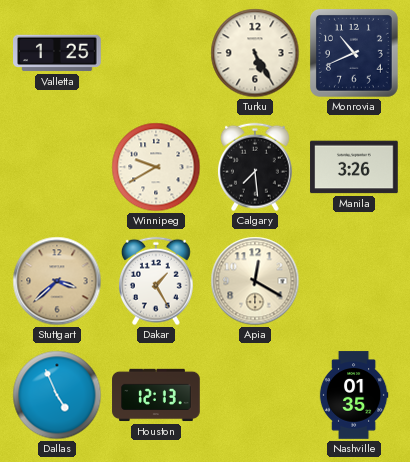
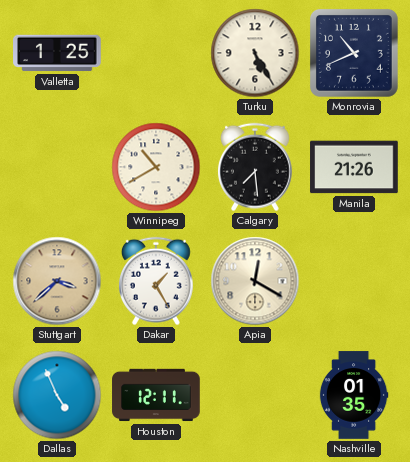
Winnipeg: 9:40 -> 10:40 (156, 167)
Manila: 3:26 -> 21:26 (354, 167)
Houston: 12:13 -> 12:11 (156, 395)
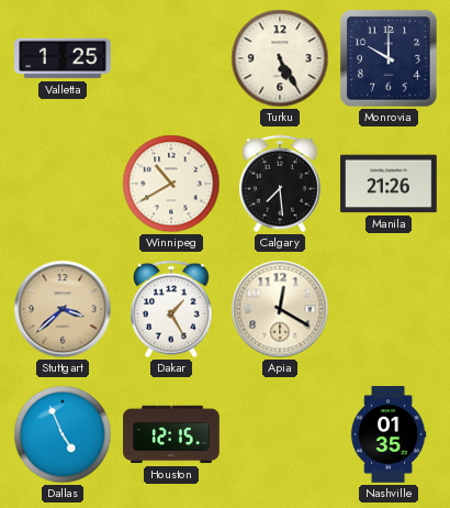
Monrovia: 10:41 -> 10:00 (389, 58)
Houston: 12:11 -> 12:15 (171, 434)
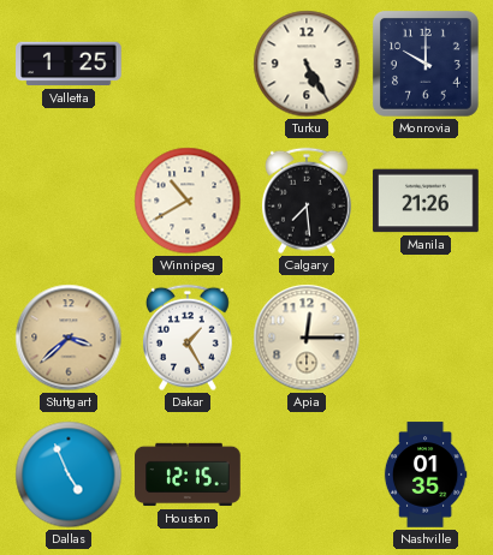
Apia: 12:20 -> 12:15 (307, 338)
